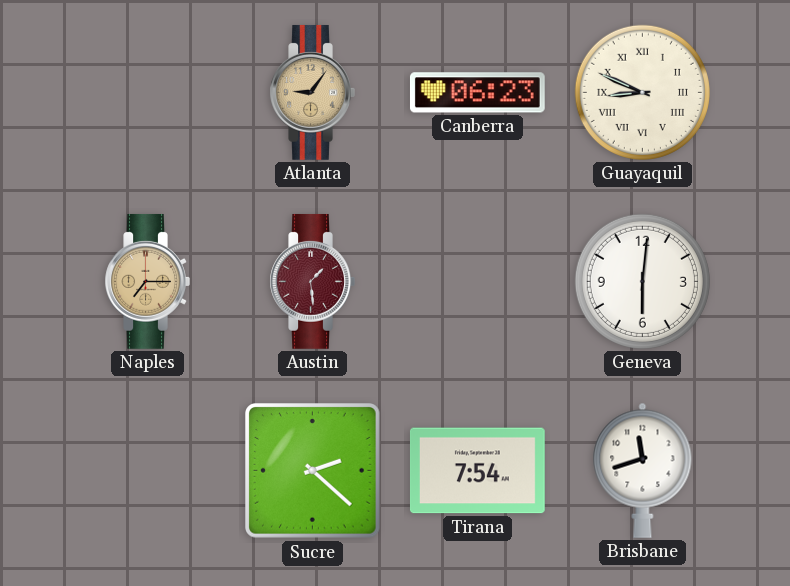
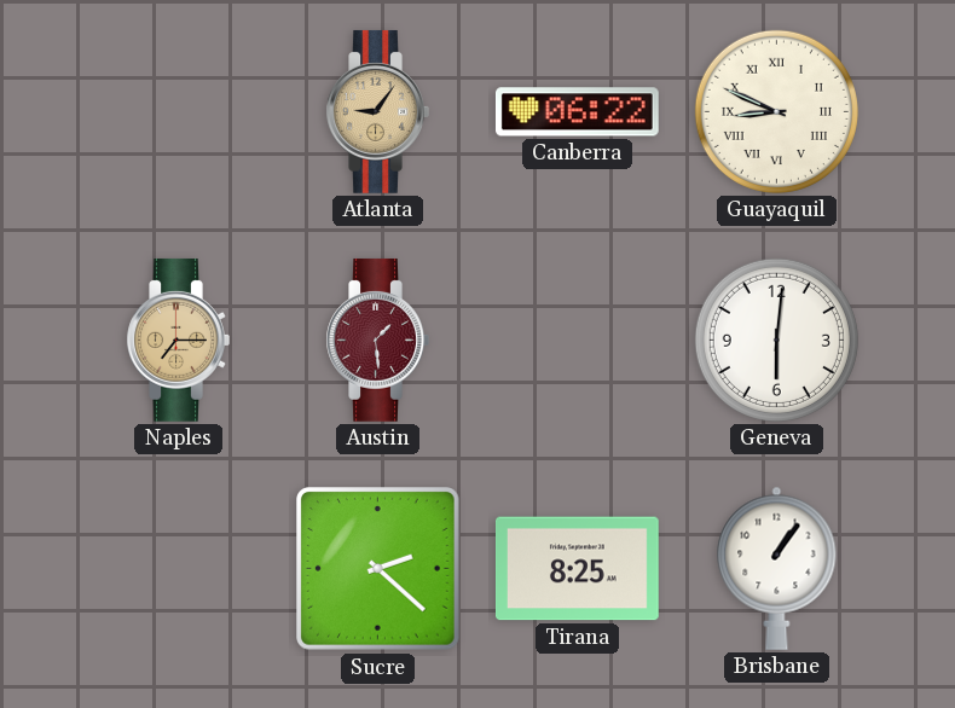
Canberra: 06:23 -> 06:22 (577, 112)
Tirana: 7:54 -> 8:25 (577, 569)
Brisbane: 11:42 -> 1:06 (777, 568)
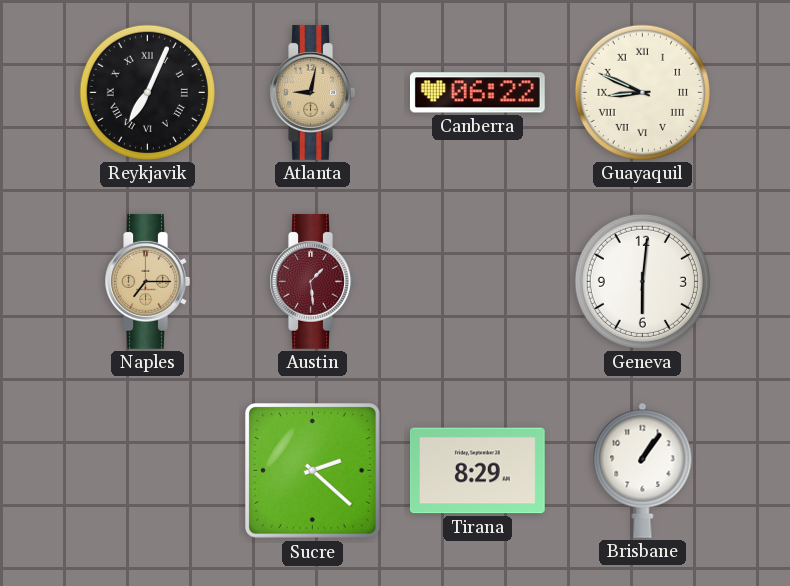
Reykjavik: none -> 7:04 (147, 92)
Atlanta: 9:06 -> 9:02 (312, 92)
Tirana: 8:25 -> 8:29 (477, 471)
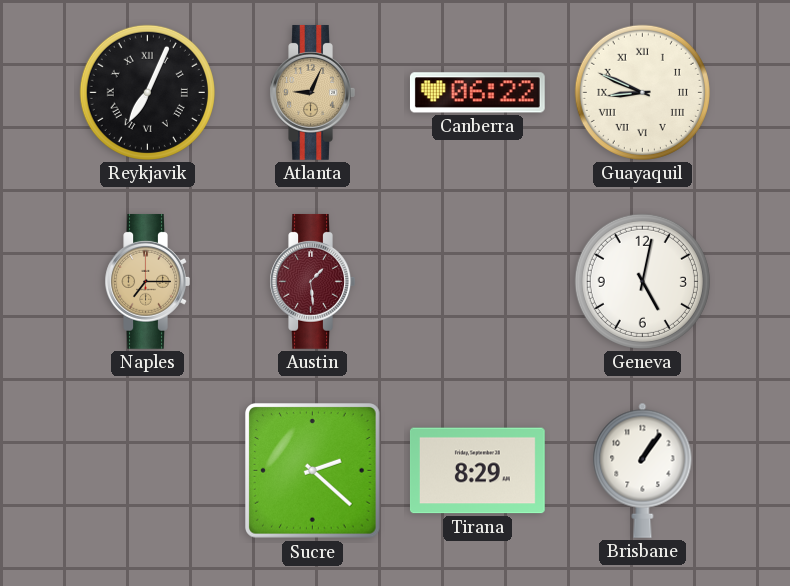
Atlanta: 9:02 -> 9:04 (312, 92)
Geneva: 6:01 -> 5:02 (642, 281)
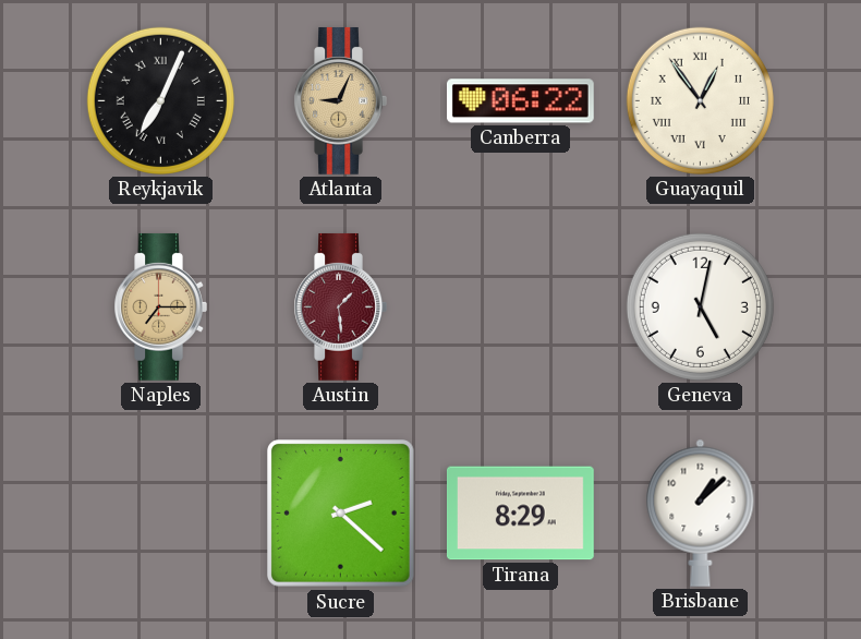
Guayaquil: 8:49 -> 12:54 (700, 100)
Brisbane: 1:06 -> 1:08 (701, 513)
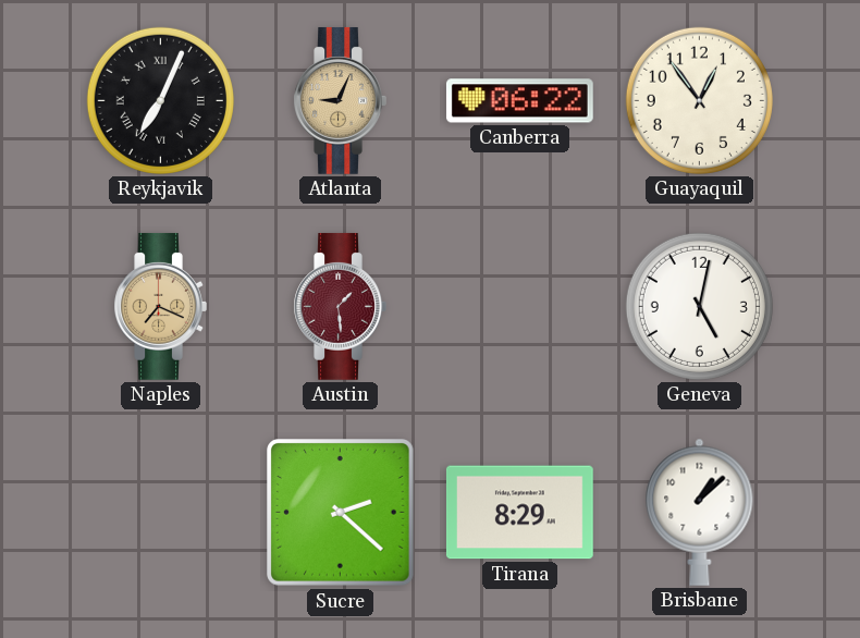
Guayaquil numerals: Roman -> Arabic (699, 100)
Naples: 7:15 -> 7:19 (160, 306)
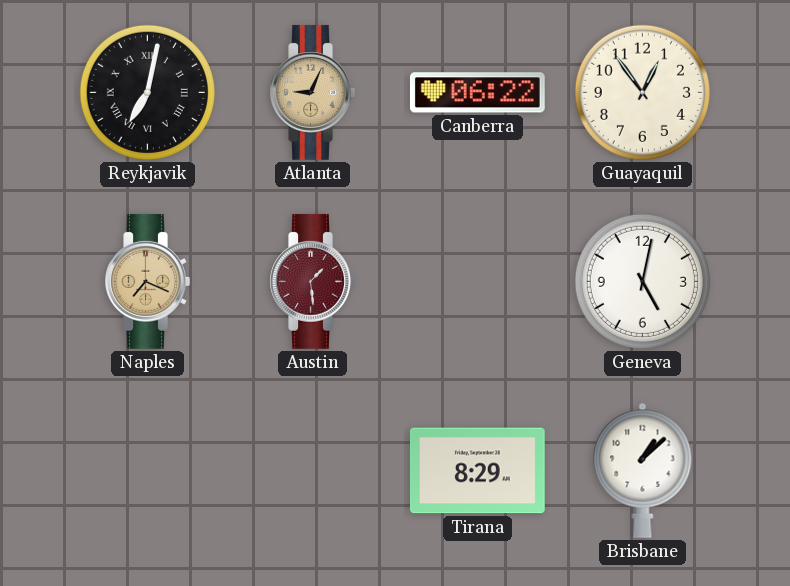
Reykjavik: 7:04 -> 7:02 (147, 92)
Sucre: 2:22 -> none (341, 513)
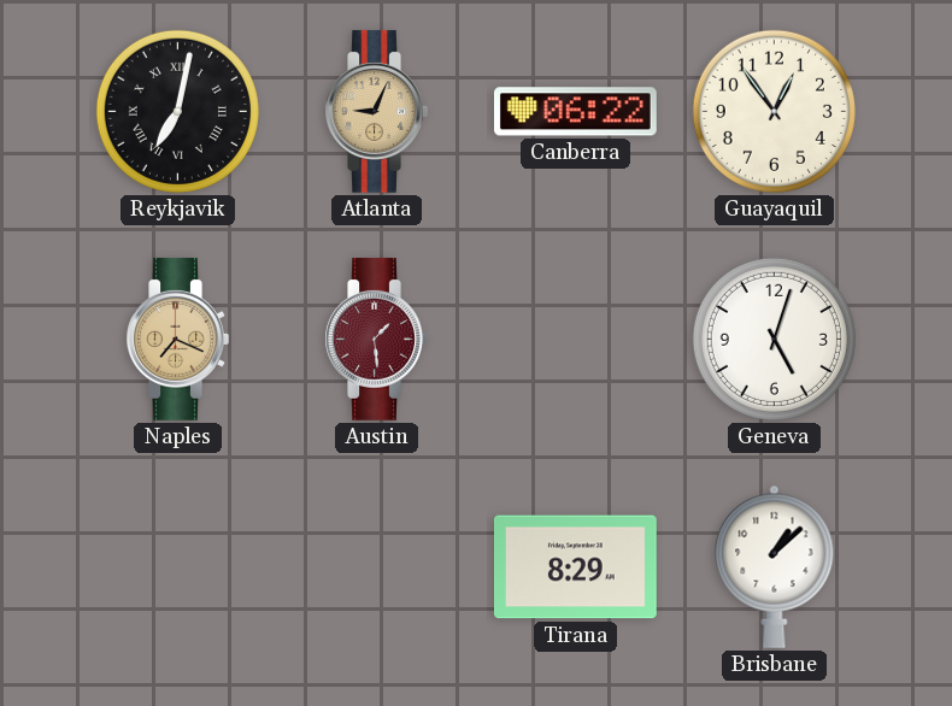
Geneva: 5:02 -> 5:03 (774, 339)
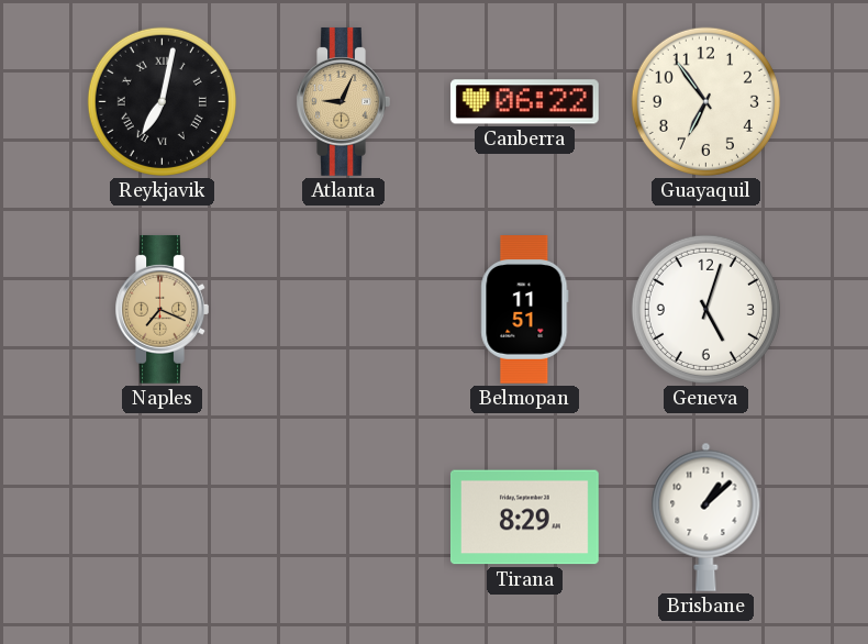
Guayaquil: 12:54 -> 6:54 (705, 101)
Austin: 1:29 -> none (376, 339)
Belmopan: none -> 11:51 (525, 310)
